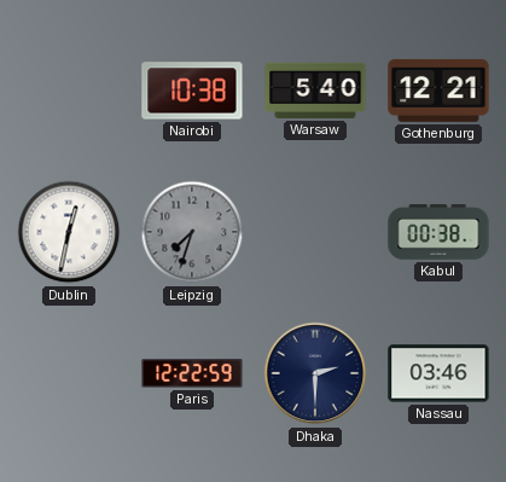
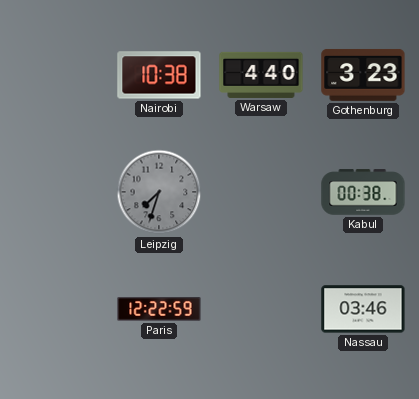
Warsaw: 5:40 -> 4:40 (261, 75)
Gothenburg: 12:21 -> 3:23 (363, 75)
Dublin: 12:32 -> none (69, 232)
Dhaka: 2:30 -> none (315, 373)
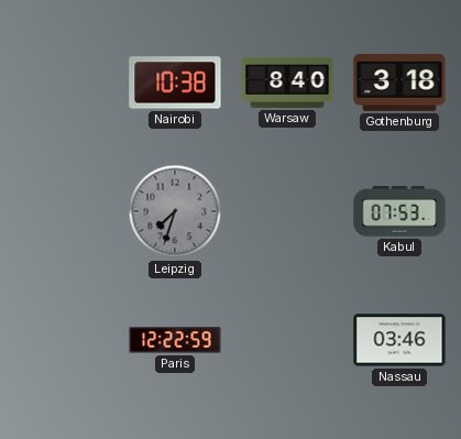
Warsaw: 4:40 -> 8:40 (287, 83)
Gothenburg: 3:23 -> 3:18 (399, 83)
Kabul: 00:38 -> 07:53 (399, 211)
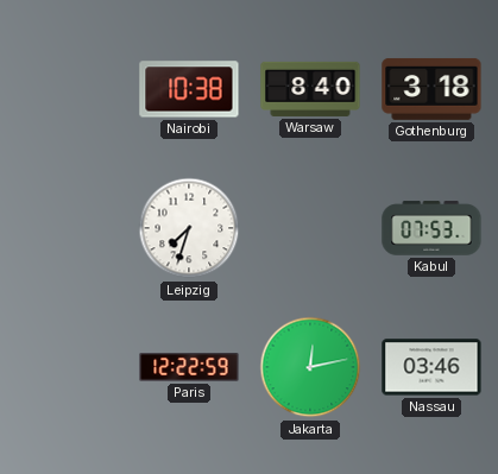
Leipzig dial: grey -> white (189, 228)
Jakarta: none -> 12:13 (310, 367)
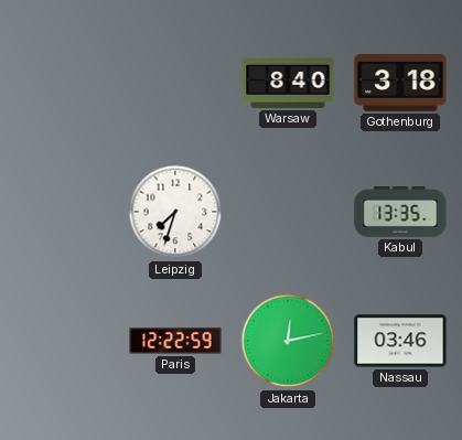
Nairobi: 10:38 -> none (189, 89)
Kabul: 07:53 -> 13:35 (400, 212)
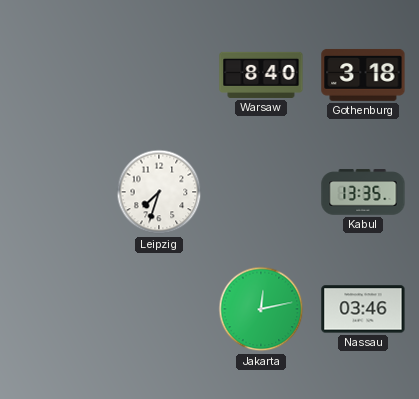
Paris: 12:22 -> none (175, 341)
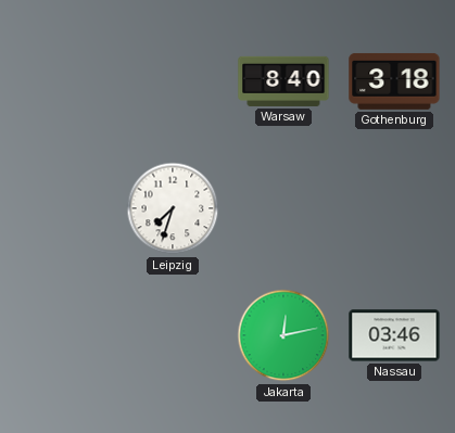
Kabul: 13:35 -> none (363, 192)
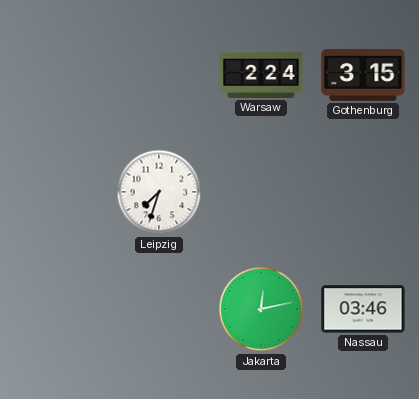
Warsaw: 8:40 -> 2:24 (261, 75)
Gothenburg: 3:18 -> 3:15 (363, 75)
